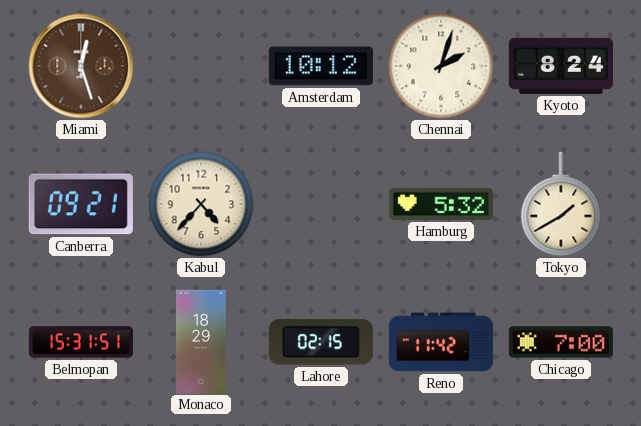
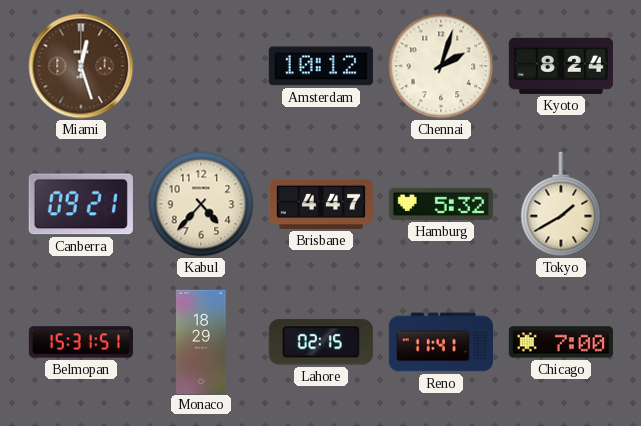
Brisbane: none -> 4:47 (321, 204)
Reno: 11:42 -> 11:41 (441, 342)
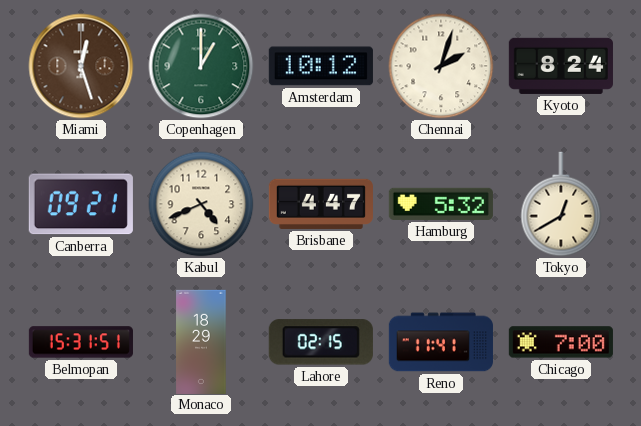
Copenhagen: none -> 1:00 (201, 66)
Kabul: 4:37 -> 4:41 (201, 204)
Tokyo: 1:40 -> 12:40 (561, 204)
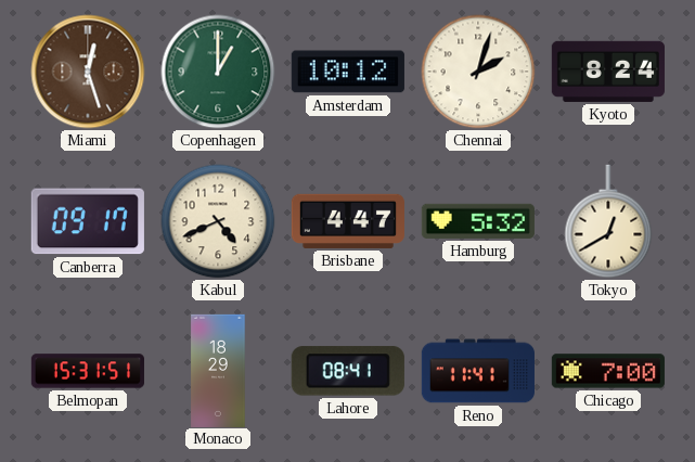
Canberra: 09:21 -> 09:17 (88, 221)
Lahore: 02:15 -> 08:41 (348, 371)
